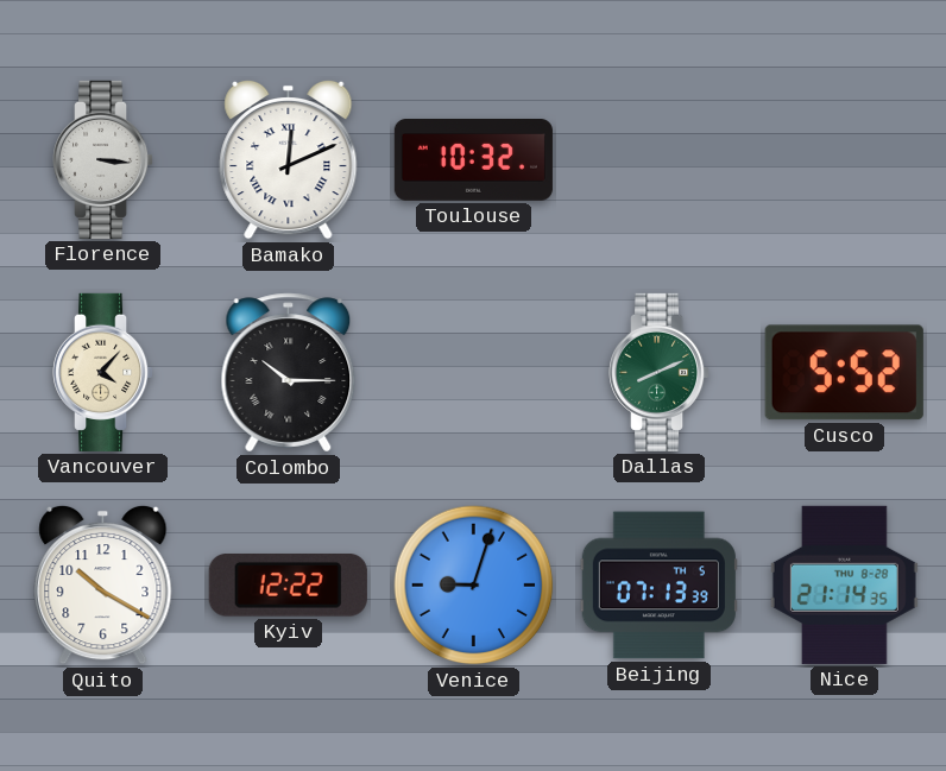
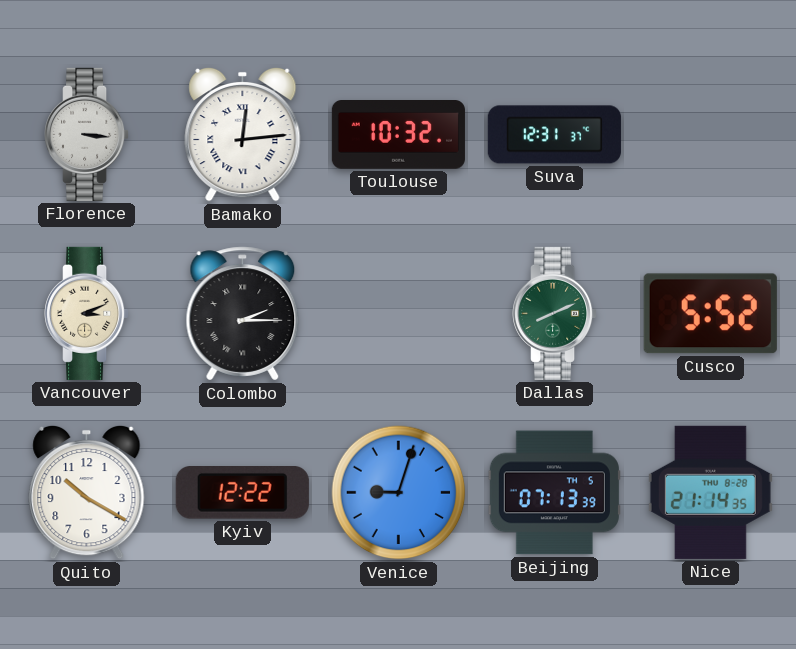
Bamako: 12:11 -> 12:14 (243, 134)
Suva: none -> 12:31 (554, 135)
Vancouver: 4:07 -> 3:11 (88, 313)
Colombo: 10:15 -> 2:15 (243, 314)
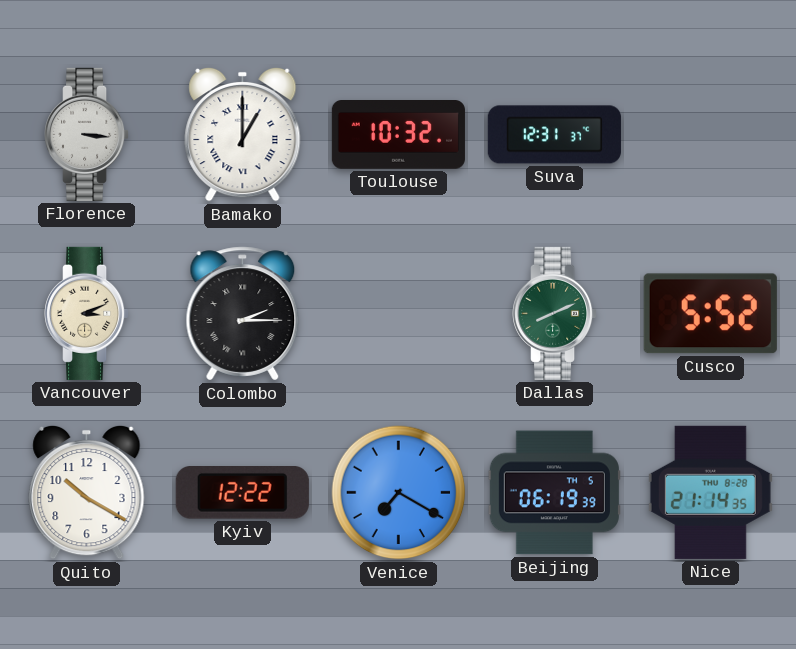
Bamako: 12:14 -> 1:00 (243, 134)
Venice: 9:03 -> 7:20 (399, 493)
Beijing: 07:13 -> 06:19 (554, 493)
